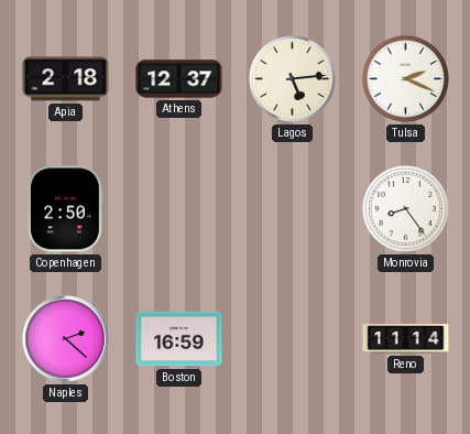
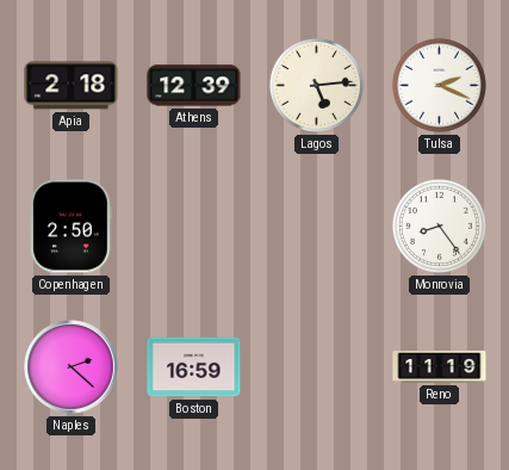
Athens: 12:37 -> 12:39 (194, 86)
Reno: 11:14 -> 11:19 (440, 367)
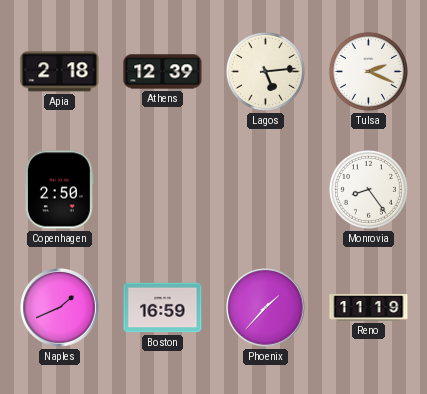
Naples: 2:22 -> 1:41 (60, 308)
Phoenix: none -> 1:37 (266, 308)
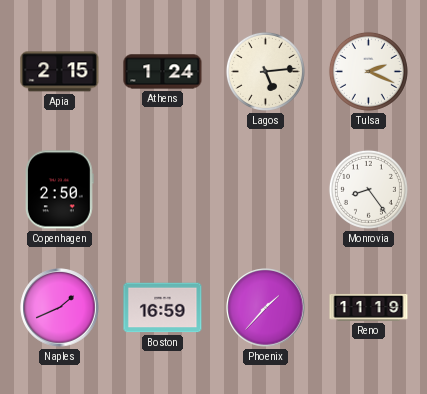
Apia: 2:18 -> 2:15 (60, 72)
Athens: 12:39 -> 1:24 (163, 72)
